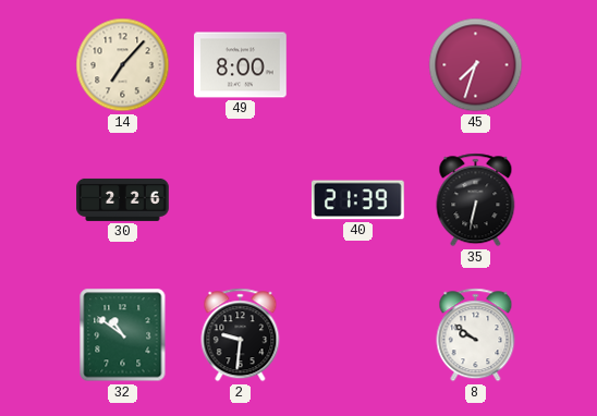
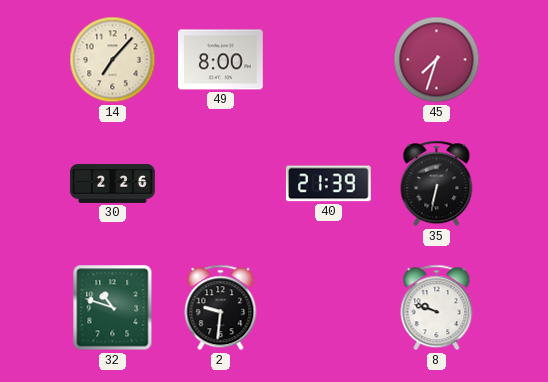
32: 10:51 -> 10:48 (113, 308)
8: 9:51 -> 9:48 (437, 308)
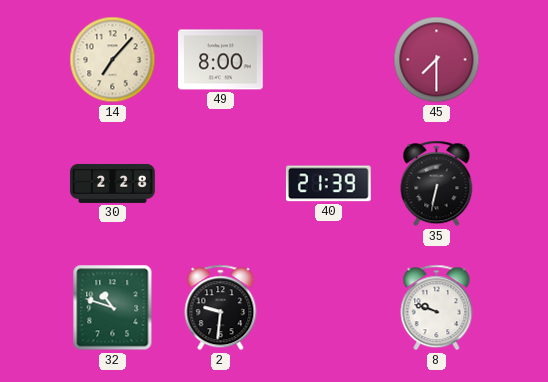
45: 7:33 -> 7:30 (437, 60)
30: 2:26 -> 2:28 (113, 183)
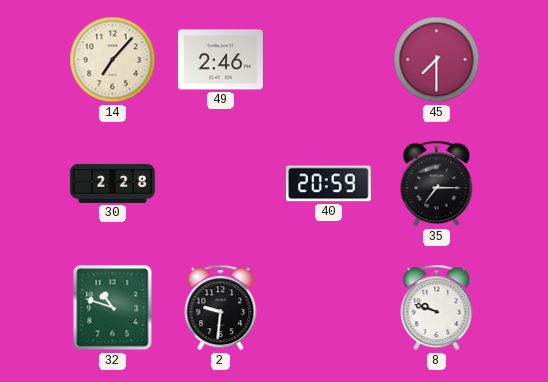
49: 8:00 -> 2:46 (221, 60)
40: 21:39 -> 20:59 (328, 184)
35: 6:32 -> 7:15 (437, 184)
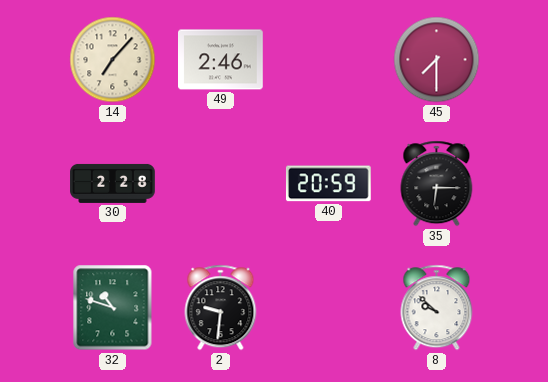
35: 7:15 -> 6:15 (437, 184)
8: 9:48 -> 9:52 (437, 308)
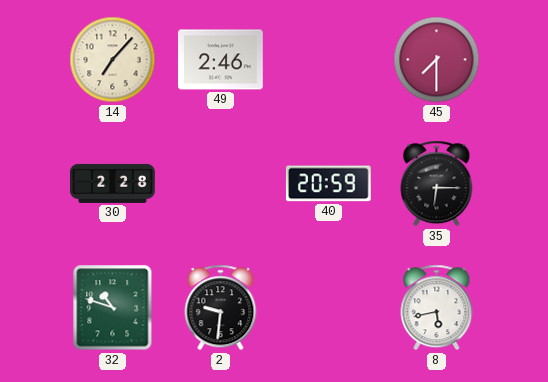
8: 9:52 -> 5:43 (437, 308)
